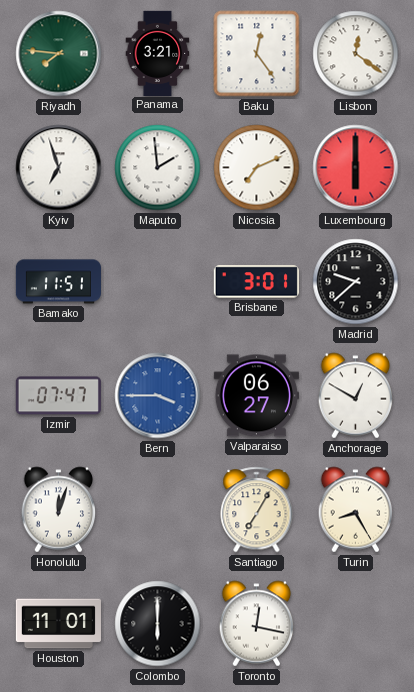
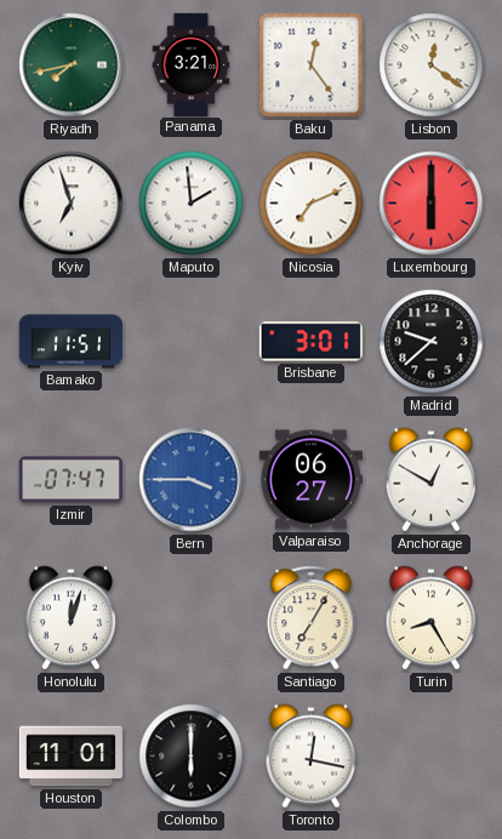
Riyadh: 7:46 -> 7:43 (72, 65)
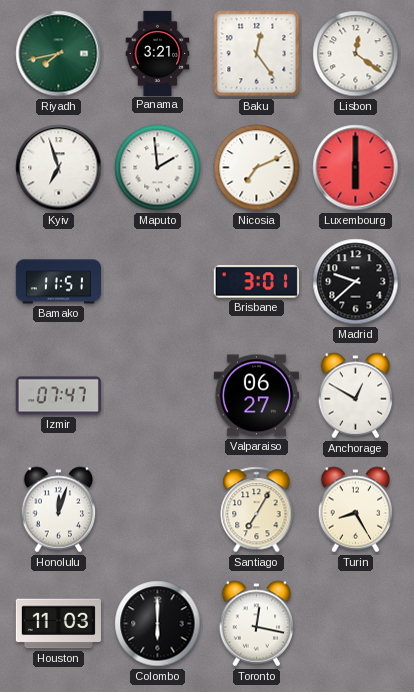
Bern: 3:45 -> none (192, 480)
Houston: 11:01 -> 11:03 (58, 624)
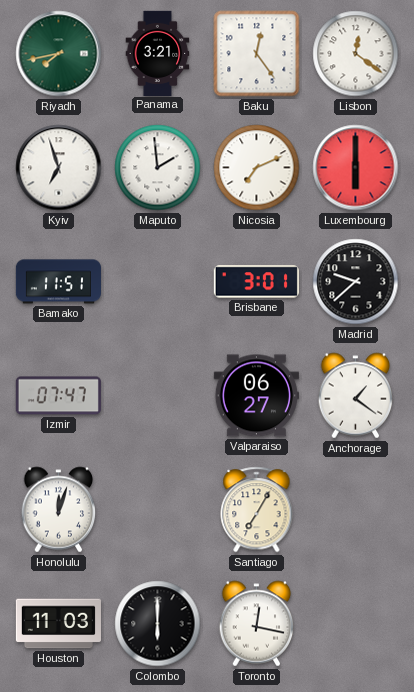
Anchorage: 12:50 -> 1:21 (356, 396)
Turin: 8:25 -> none (356, 510)
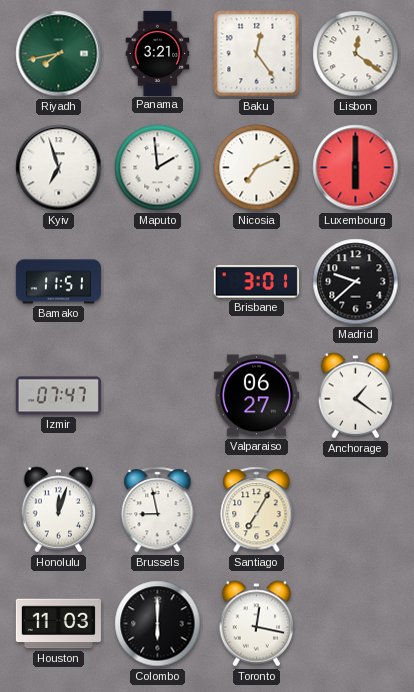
Brussels: none -> 8:58 (158, 510)
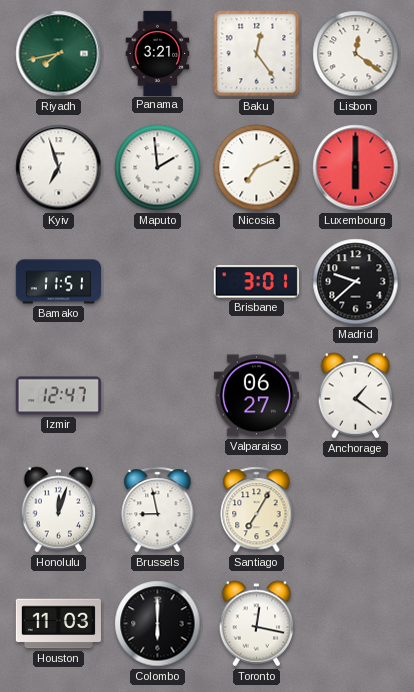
Izmir: 07:47 -> 12:47 (58, 396)
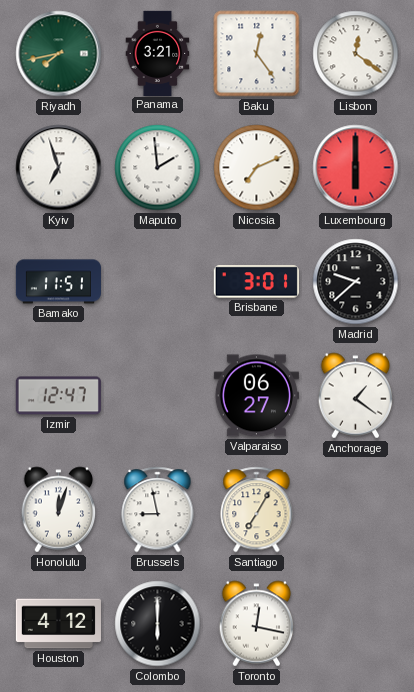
Houston: 11:03 -> 4:12 (58, 624)
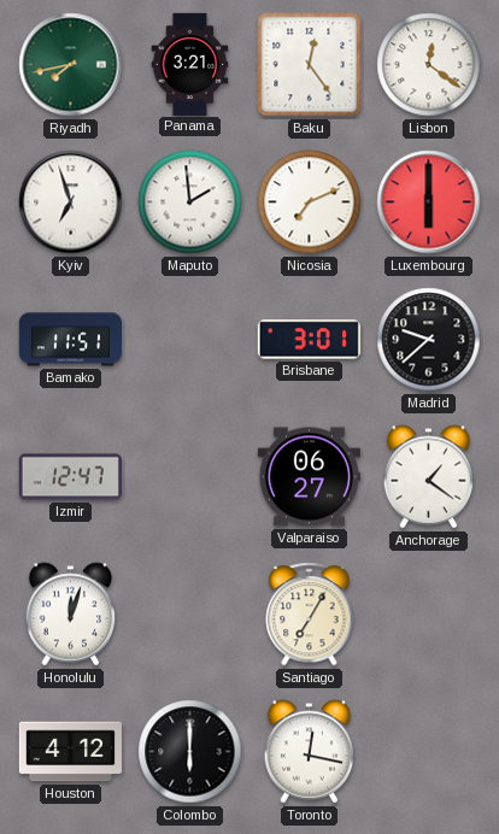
Brussels: 8:58 -> none (158, 510)
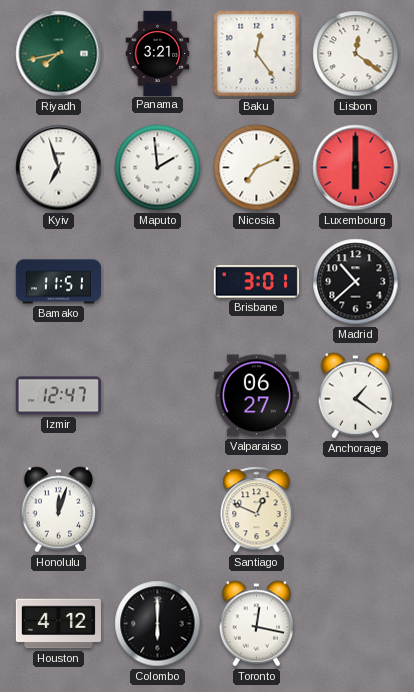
Madrid: 9:38 -> 10:38 (356, 282)
Santiago: 7:05 -> 12:49 (257, 510)
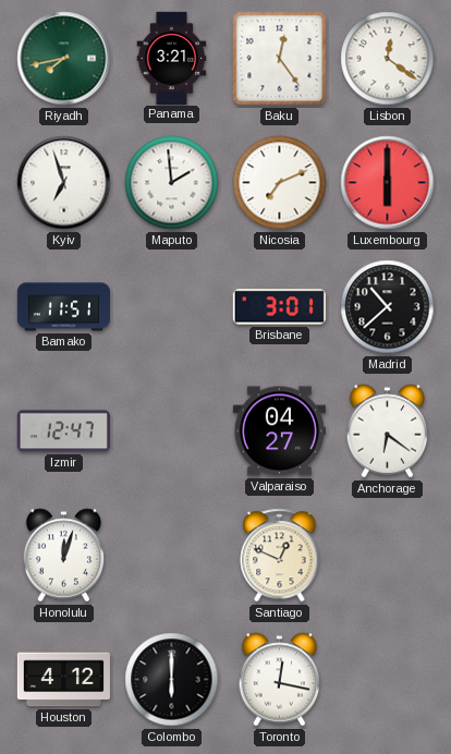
Valparaiso: 06:27 -> 04:27 (279, 431)
Anchorage: 1:21 -> 6:21 (388, 431)
